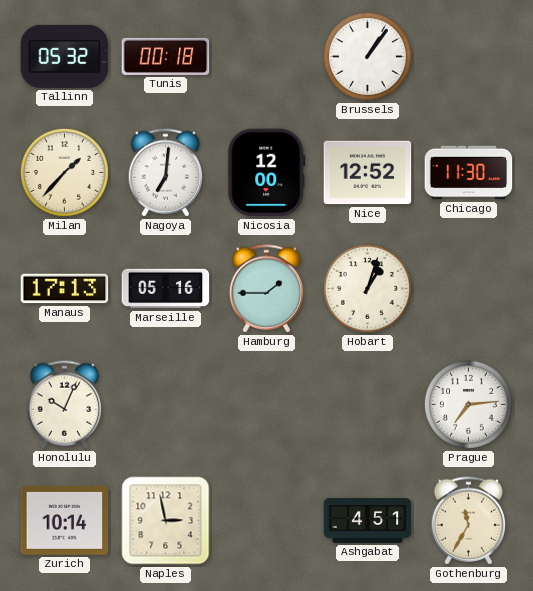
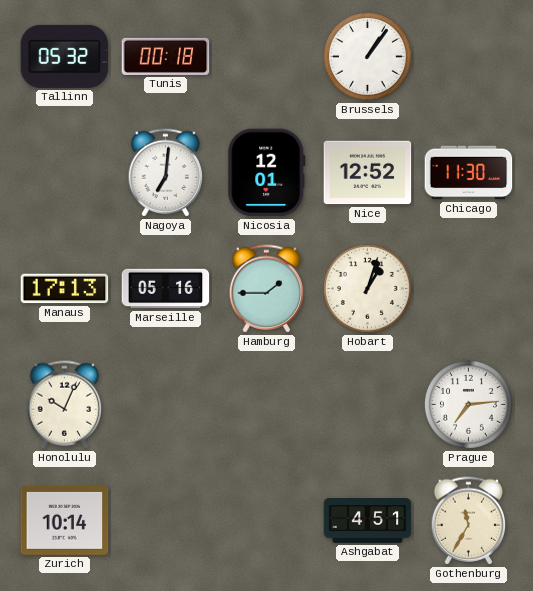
Milan: 1:37 -> none (64, 172)
Nicosia: 12:00 -> 12:01 (267, 173)
Naples: 2:58 -> none (166, 521)
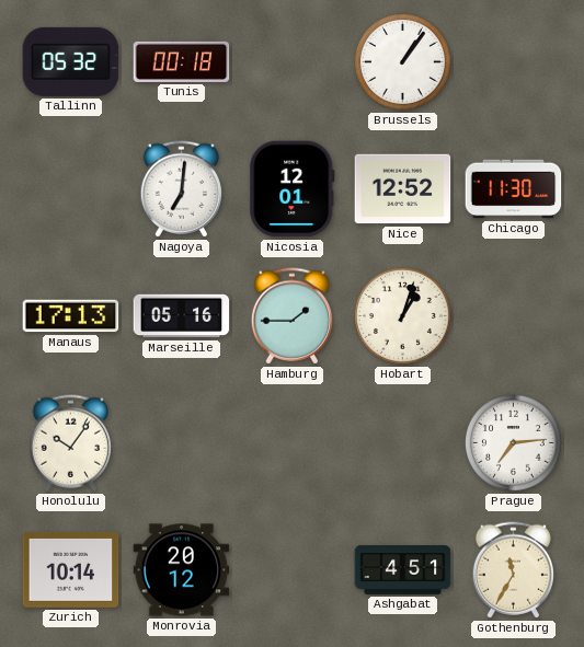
Honolulu: 10:04 -> 10:06 (71, 443)
Monrovia: none -> 20:12 (182, 570)
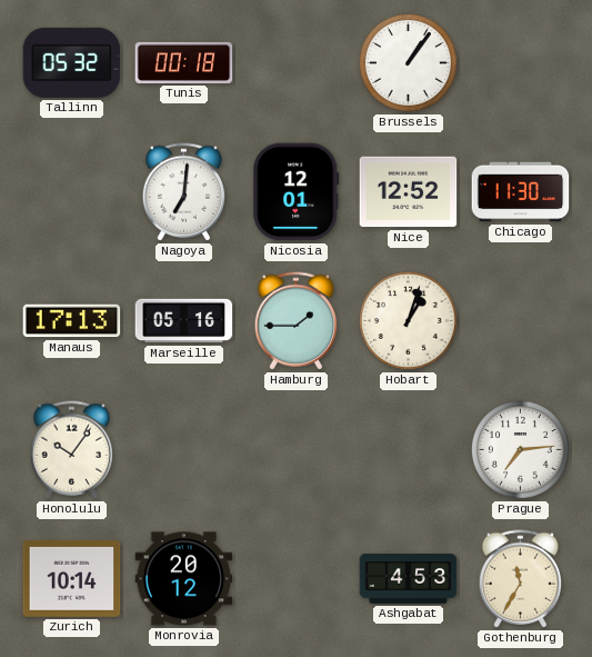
Ashgabat: 4:51 -> 4:53 (409, 579)
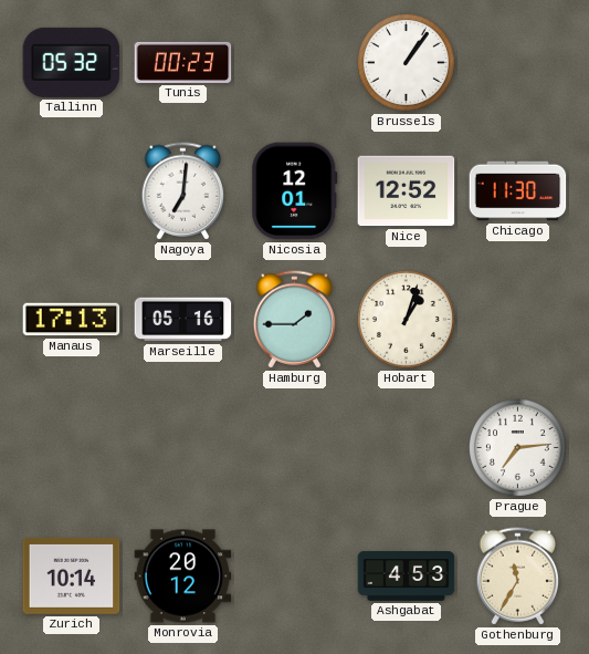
Tunis: 00:18 -> 00:23 (183, 62)
Honolulu: 10:06 -> none (72, 450)
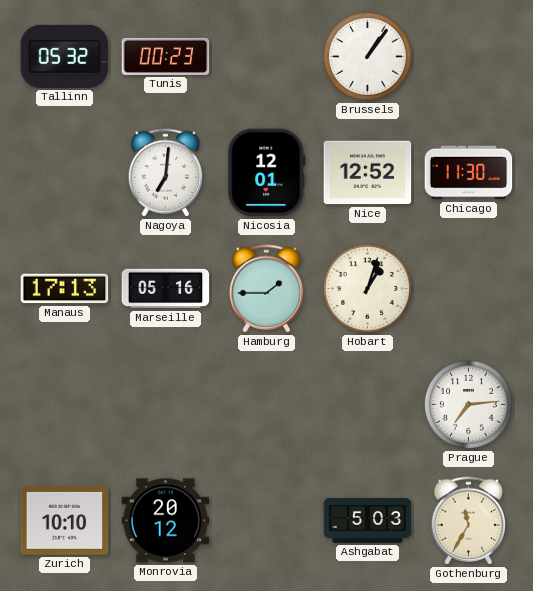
Zurich: 10:14 -> 10:10 (65, 520)
Ashgabat: 4:53 -> 5:03 (368, 521)
